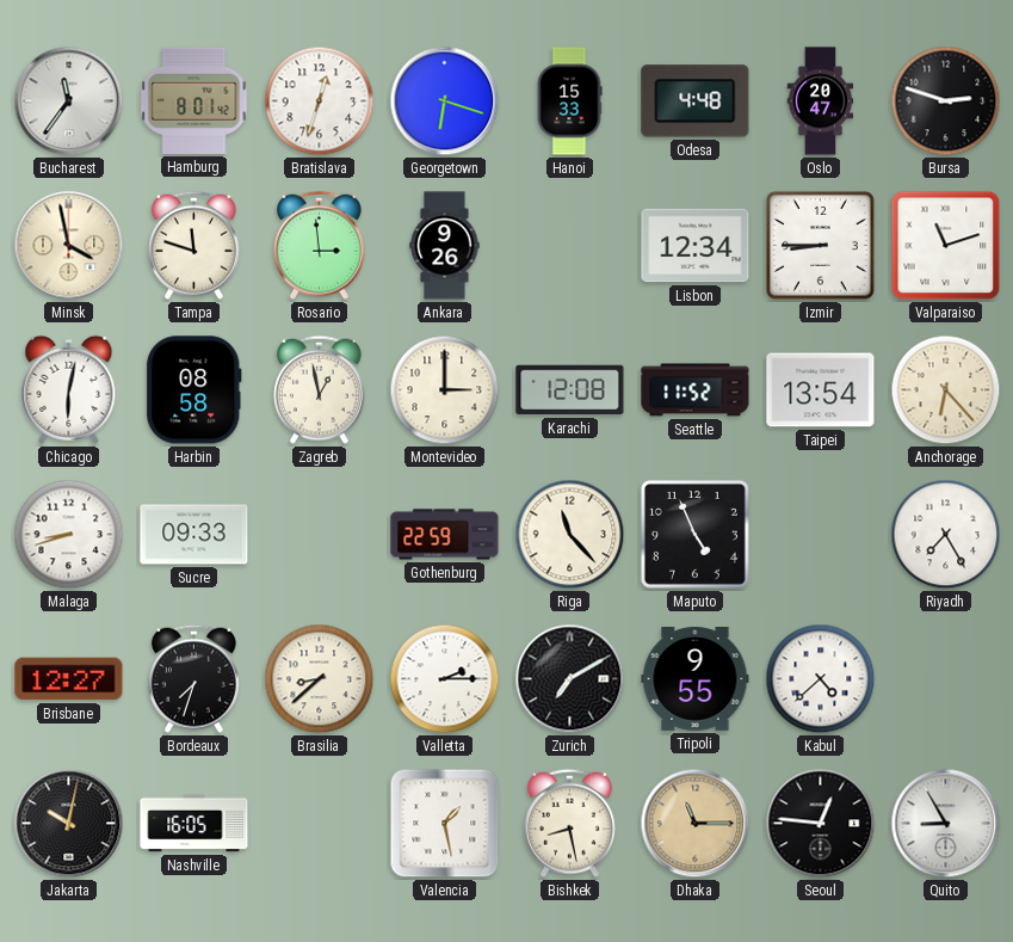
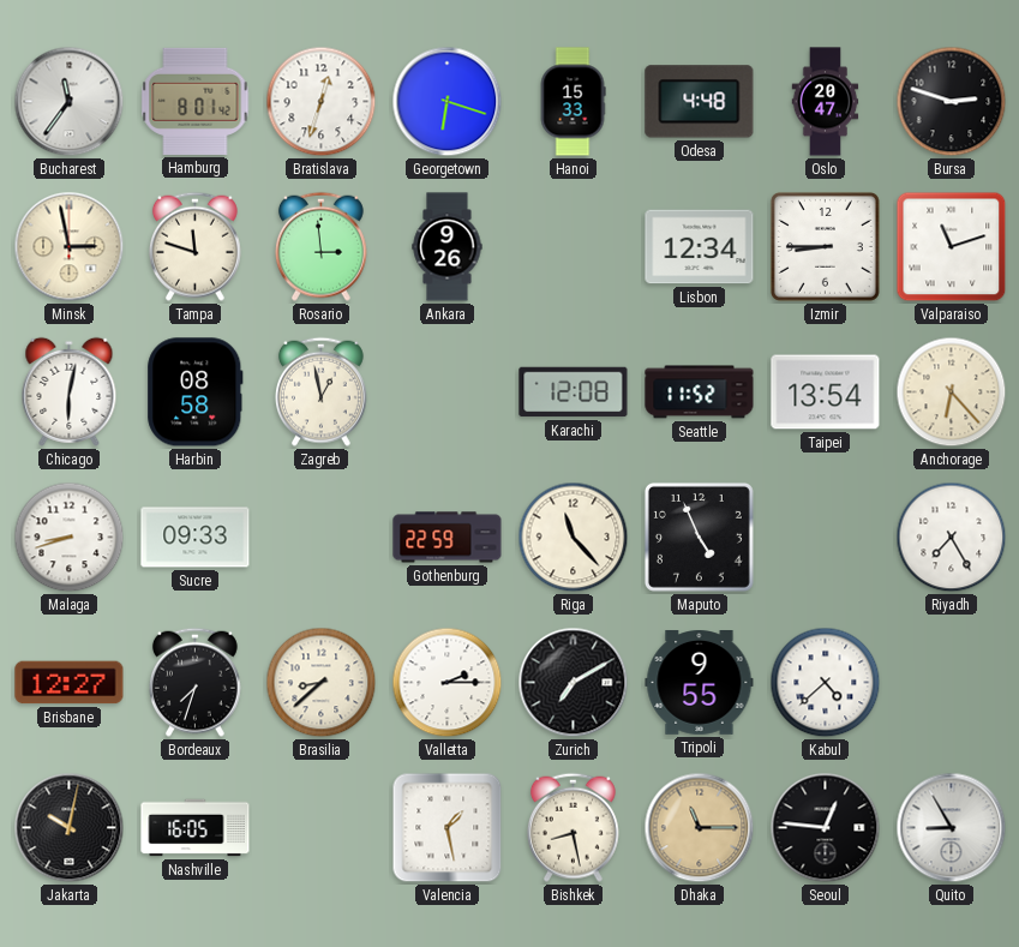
Minsk: 3:58 -> 2:58 (70, 247)
Montevideo: 3:00 -> none (445, 390)
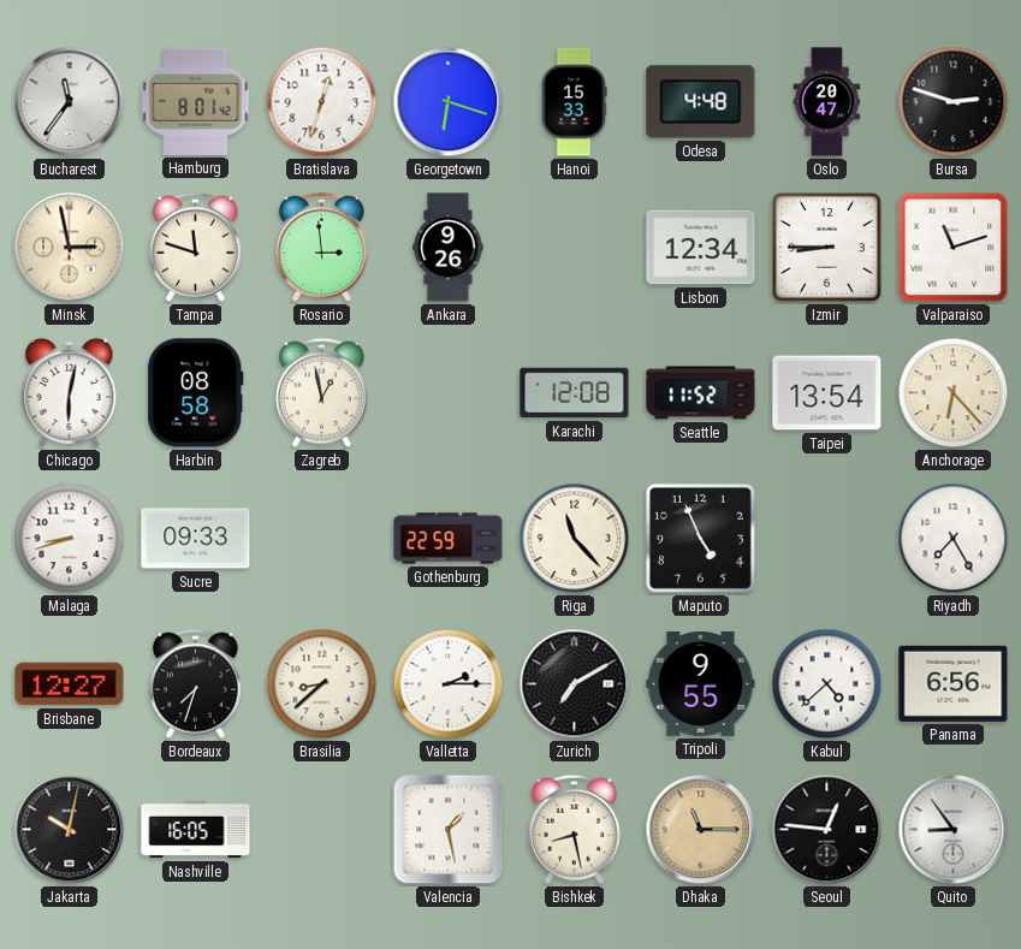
Panama: none -> 6:56 (954, 683)
Quito: 8:55 -> 8:54 (954, 830)
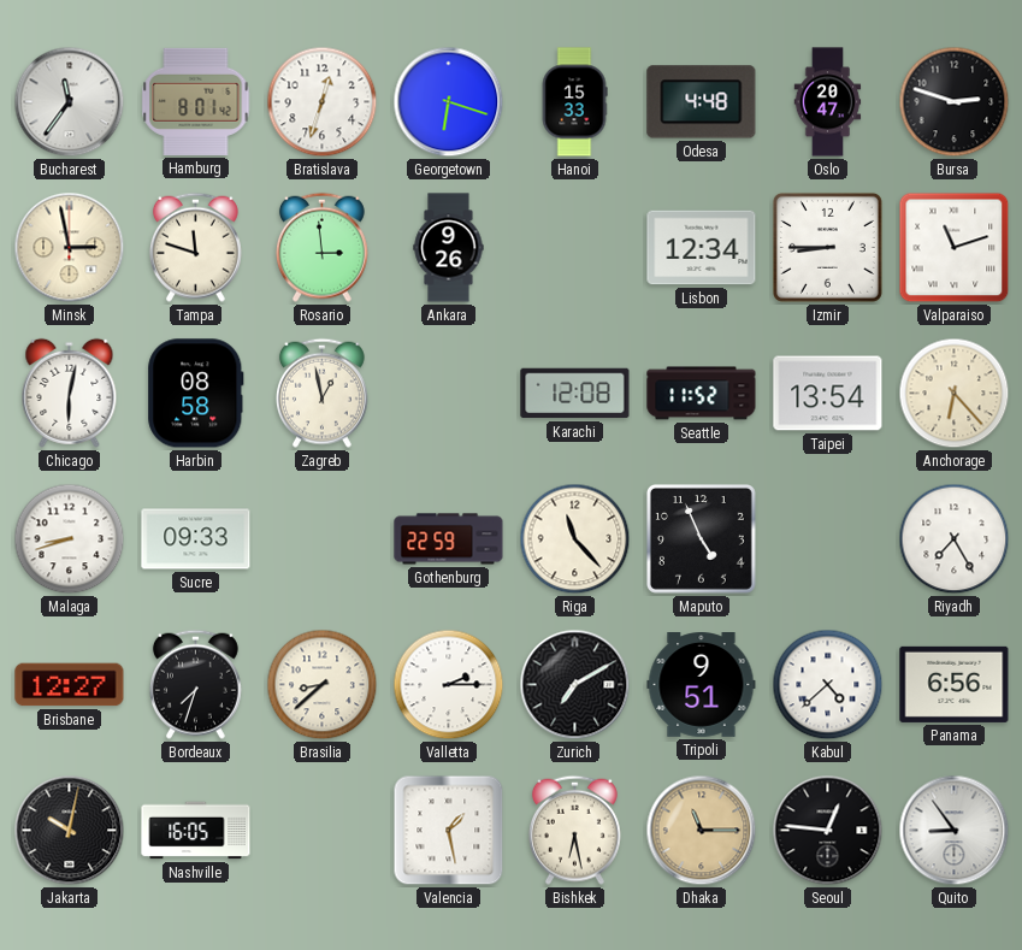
Tripoli: 9:55 -> 9:51 (702, 685)
Bishkek: 8:28 -> 6:28 (574, 830)
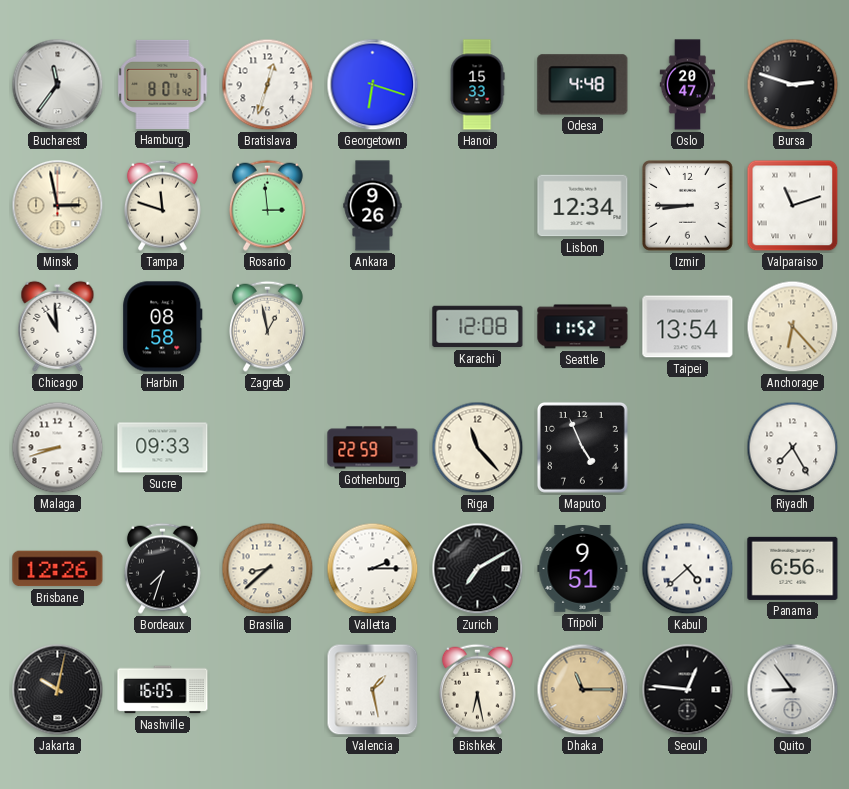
Chicago: 6:02 -> 10:59 (58, 326)
Brisbane: 12:27 -> 12:26 (58, 569)
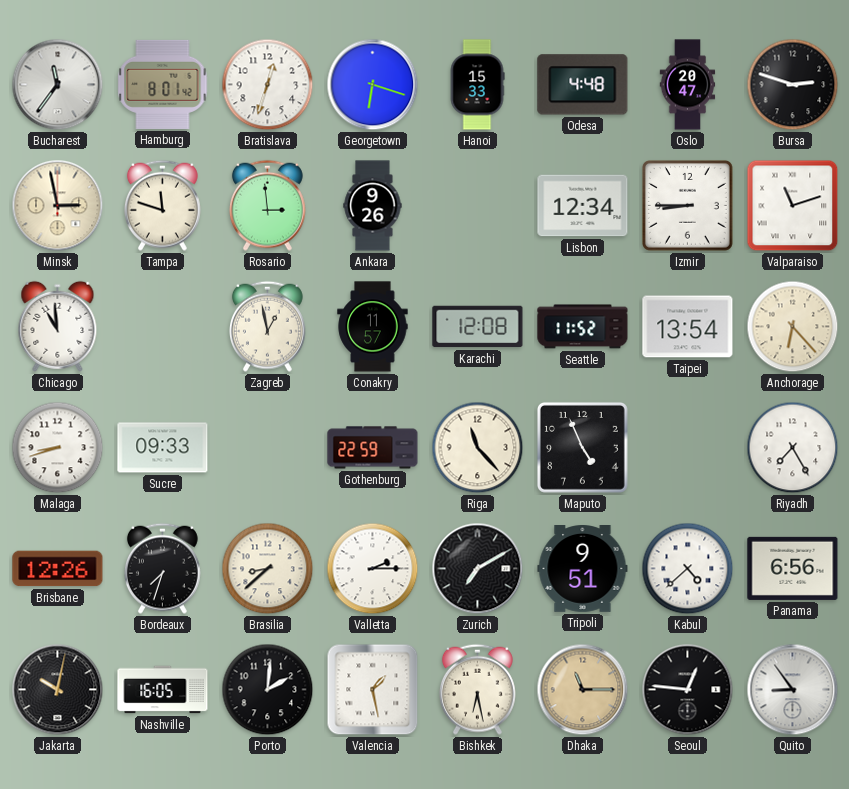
Harbin: 08:58 -> none (163, 327)
Conakry: none -> 11:57 (373, 327)
Porto: none -> 2:01 (268, 690)
